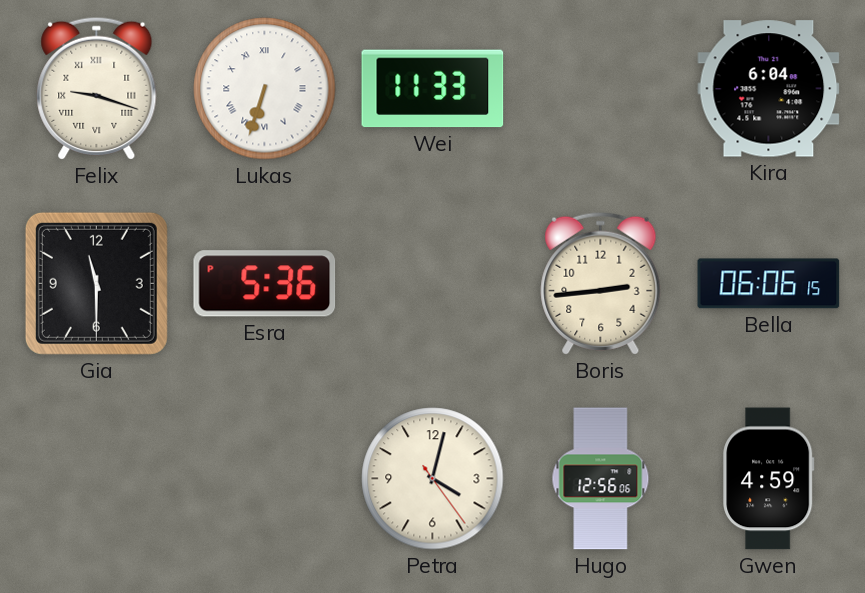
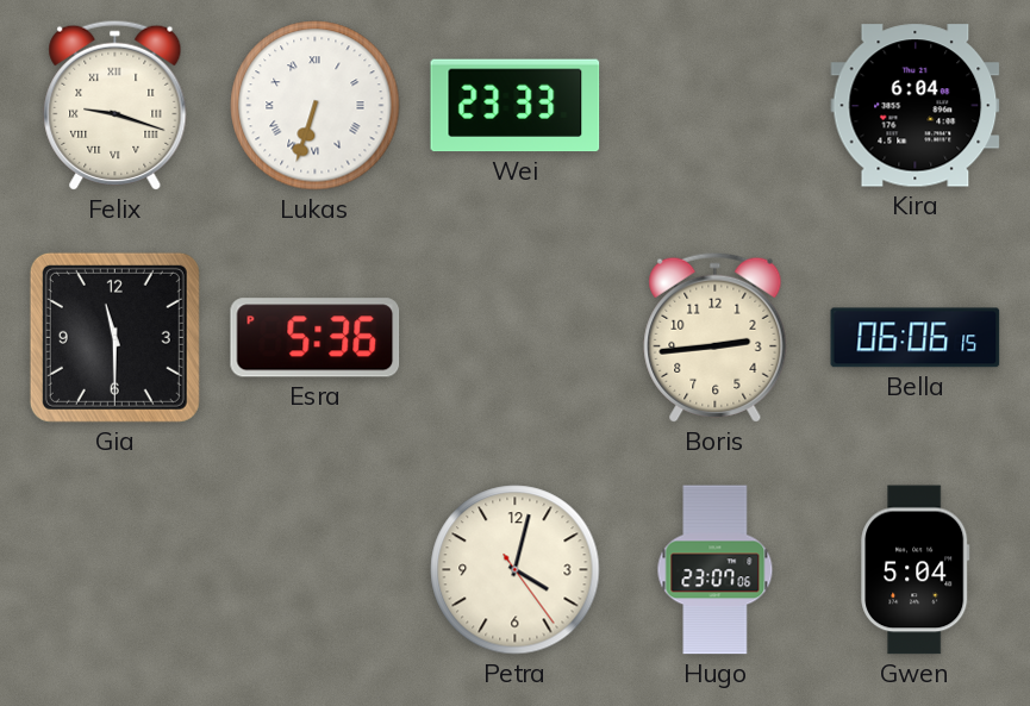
Wei: 11:33 -> 23:33 (516, 106)
Hugo: 12:56 -> 23:07 (716, 570)
Gwen: 4:59 -> 5:04 (916, 570)
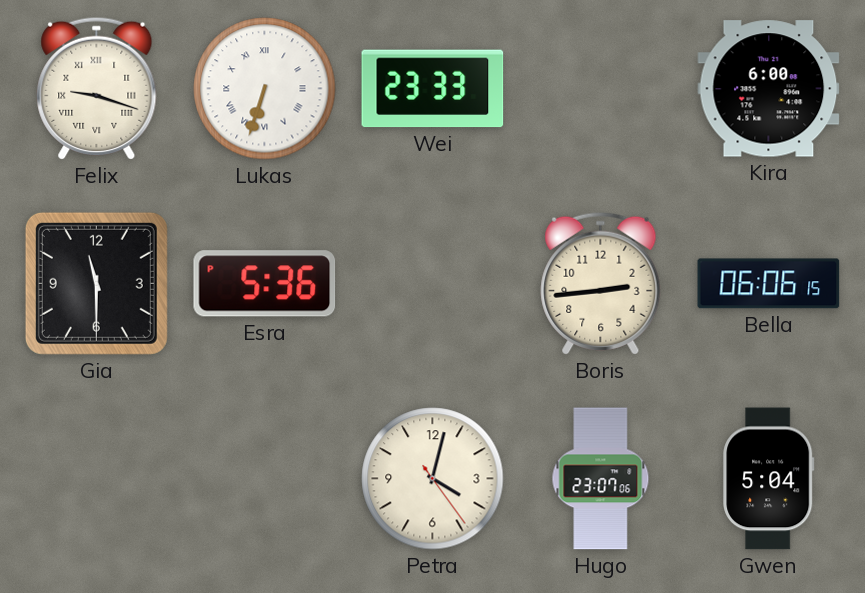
Kira: 6:04 -> 6:00 (769, 89)
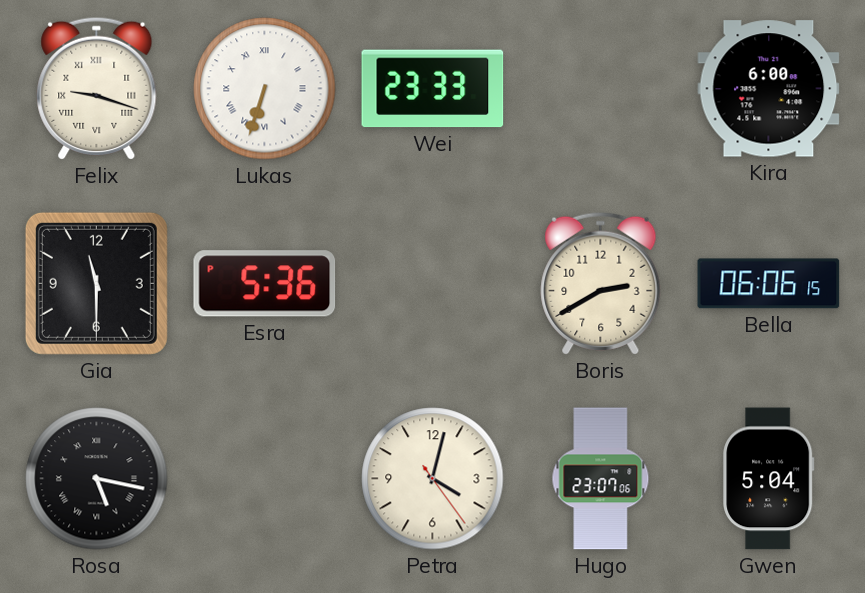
Boris: 2:44 -> 2:40 (601, 283)
Rosa: none -> 5:17 (97, 479)
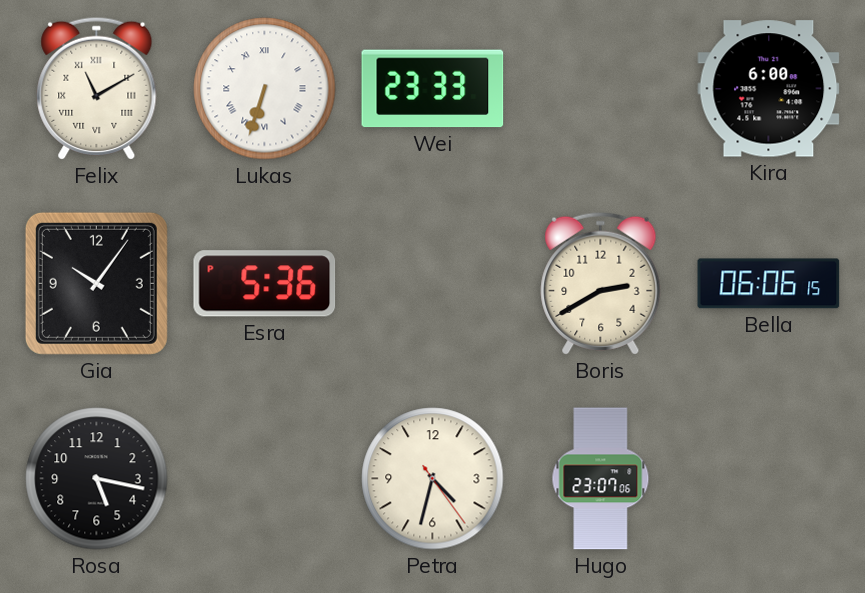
Felix: 9:18 -> 11:10 (97, 88)
Gia: 11:30 -> 10:06 (96, 283)
Rosa numerals: Roman -> Arabic (97, 479)
Petra: 4:02 -> 4:32 (433, 479)
Gwen: 5:04 -> none (769, 479)
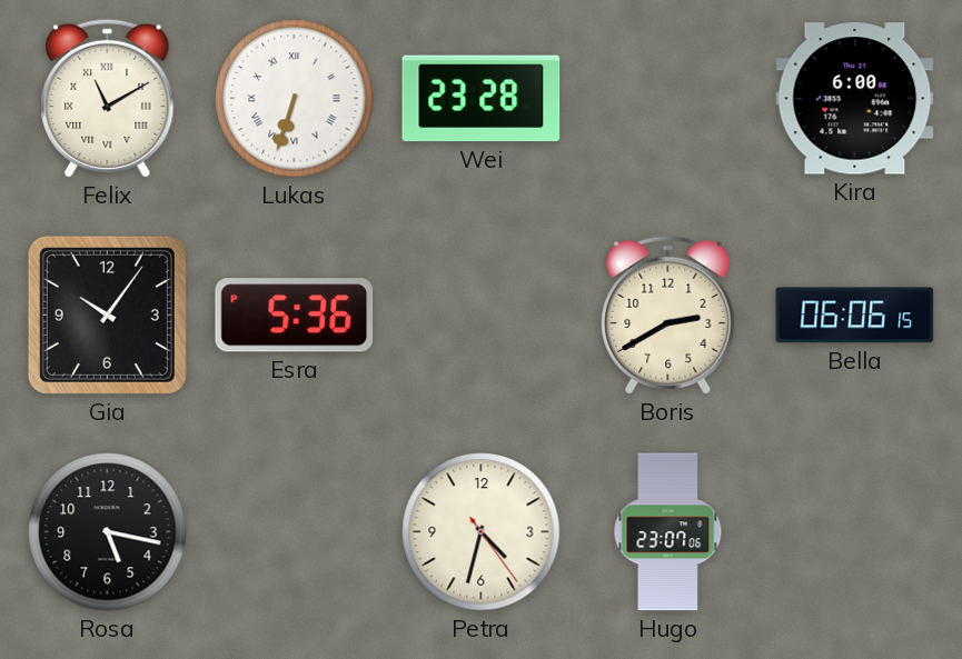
Wei: 23:33 -> 23:28 (482, 99)
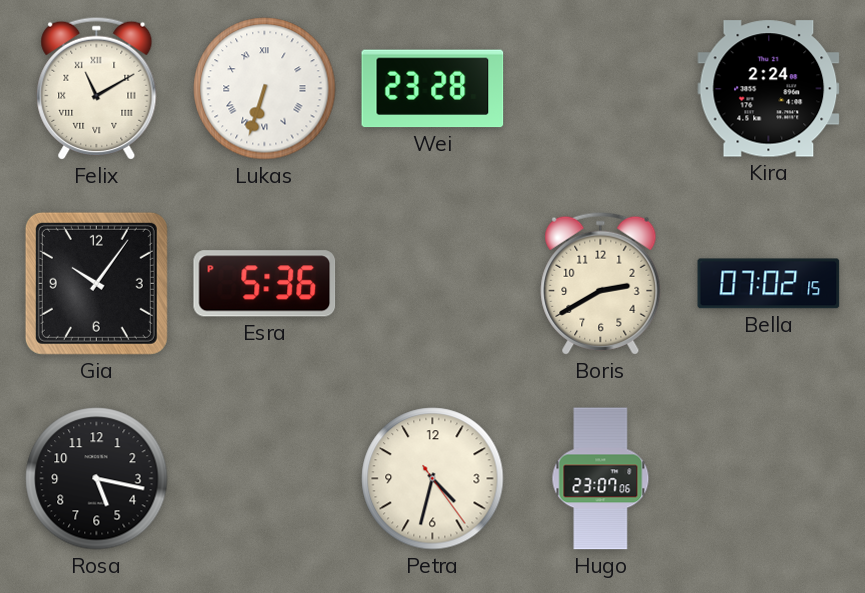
Kira: 6:00 -> 2:24 (769, 89)
Bella: 06:06 -> 07:02 (769, 284)
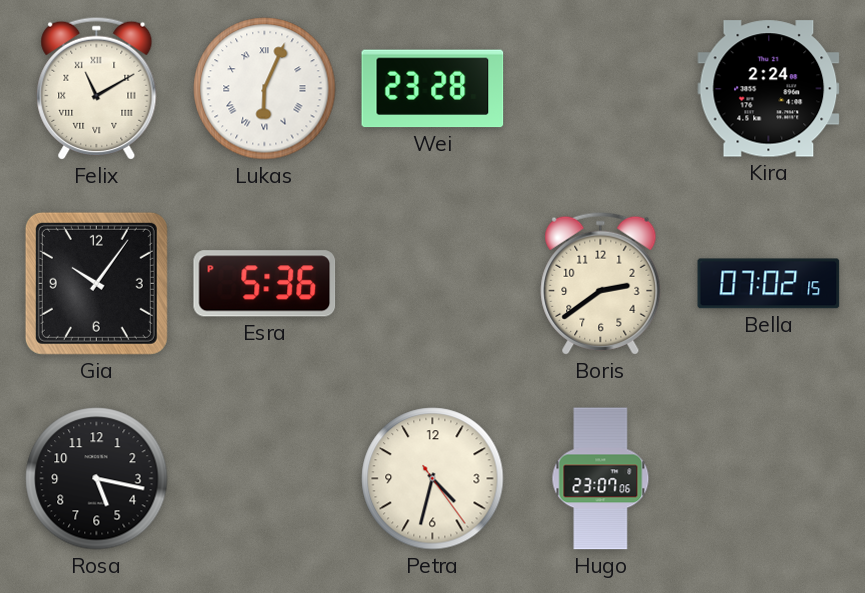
Lukas: 6:33 -> 6:04 (265, 89)
Boris: 2:40 -> 2:39 (601, 283)
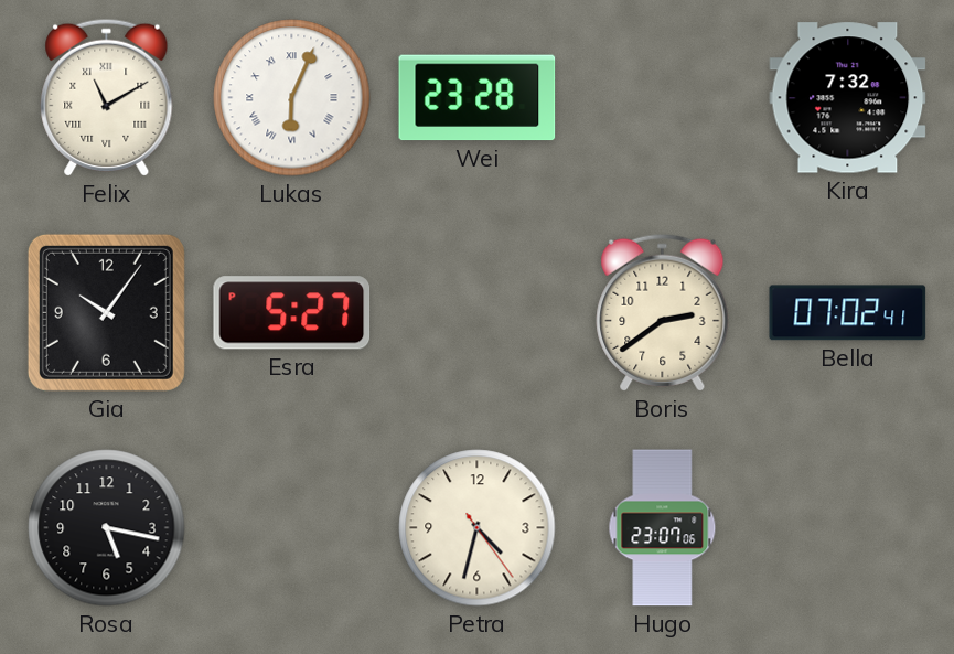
Kira: 2:24 -> 7:32 (848, 98)
Esra: 5:36 -> 5:27 (292, 313)
Bella: 07:02:15 -> 07:02:41 (848, 313)
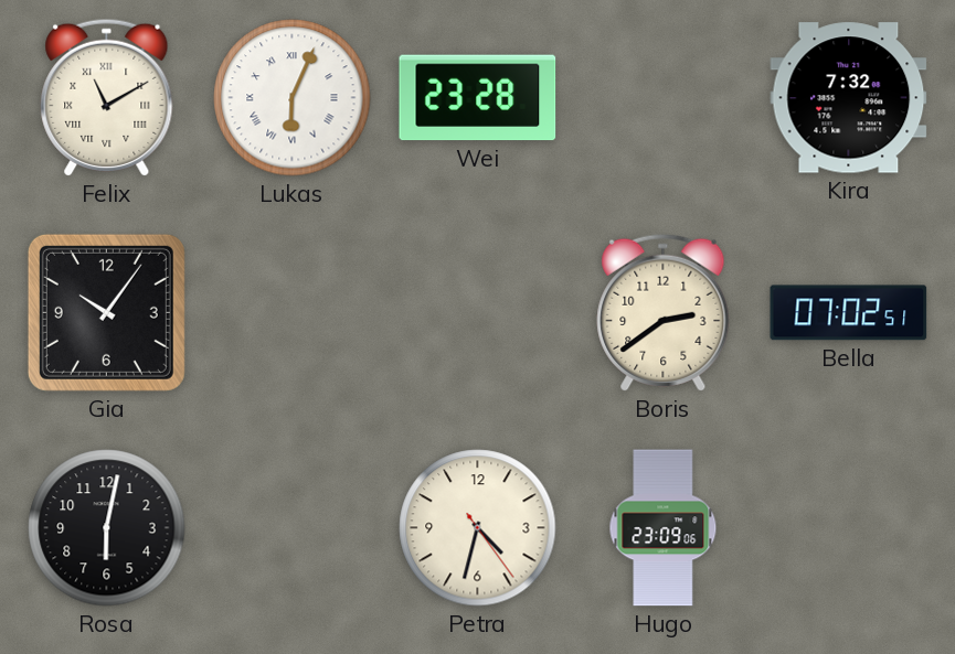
Esra: 5:27 -> none (292, 313)
Bella: 07:02:41 -> 07:02:51 (849, 313)
Rosa: 5:17 -> 6:02 (107, 528)
Hugo: 23:07 -> 23:09 (664, 528)
